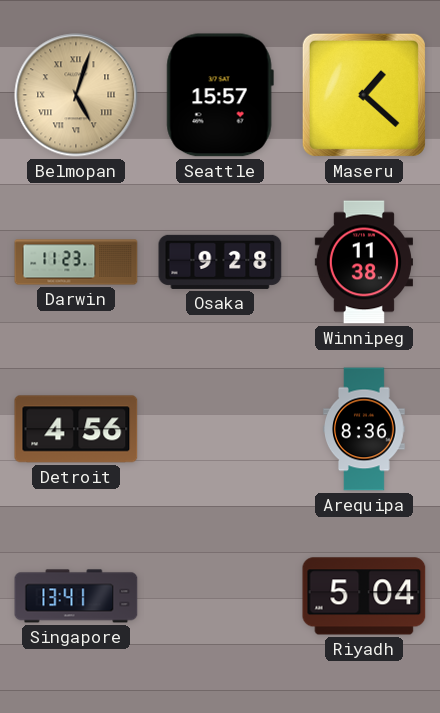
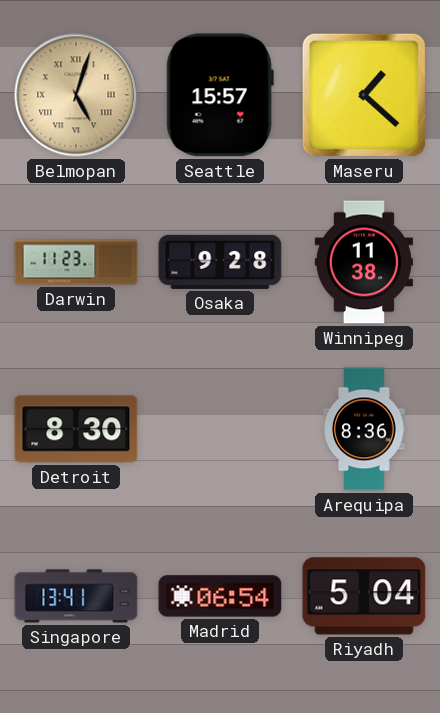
Detroit: 4:56 -> 8:30 (76, 429)
Madrid: none -> 06:54 (220, 596)
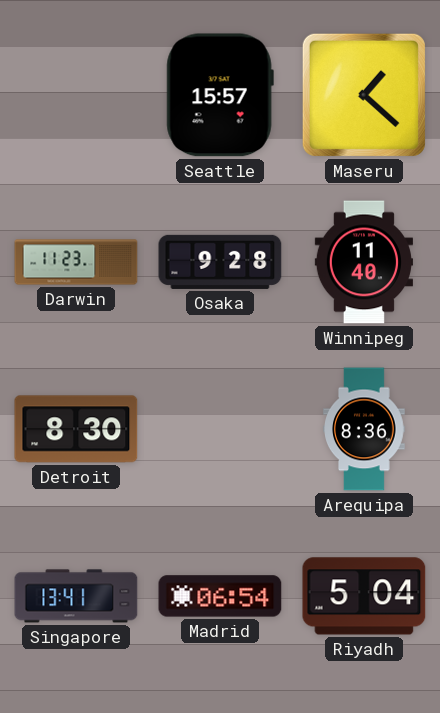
Belmopan: 5:03 -> none (76, 95)
Winnipeg: 11:38 -> 11:40 (364, 262)
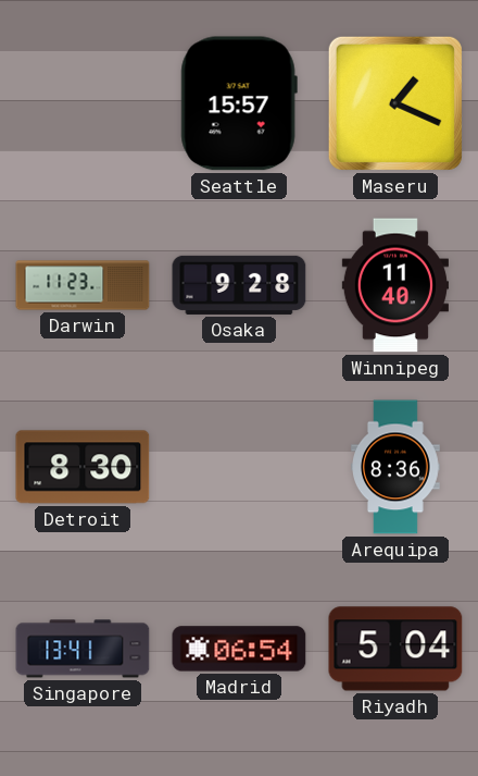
Maseru: 1:22 -> 1:19 (395, 103)
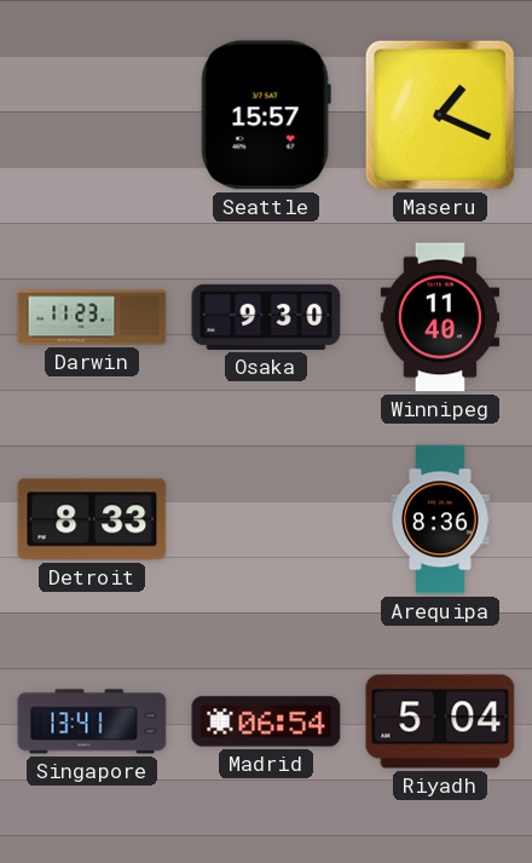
Osaka: 9:28 -> 9:30 (266, 317)
Detroit: 8:30 -> 8:33 (92, 519)
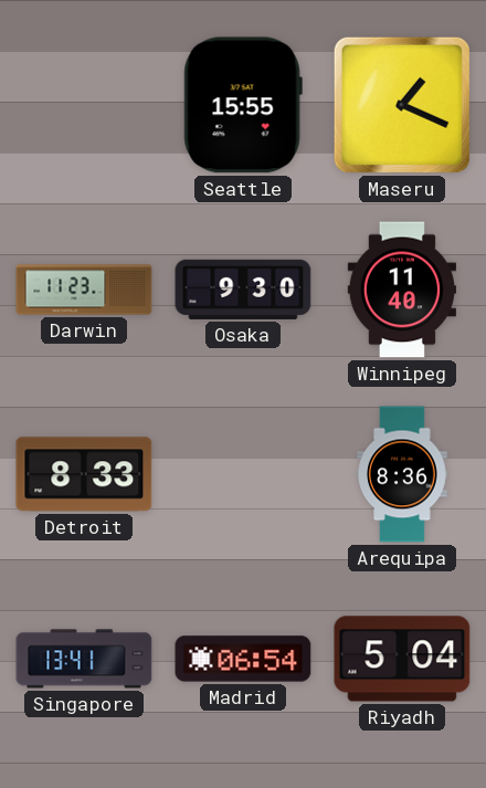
Seattle: 15:57 -> 15:55 (243, 105)
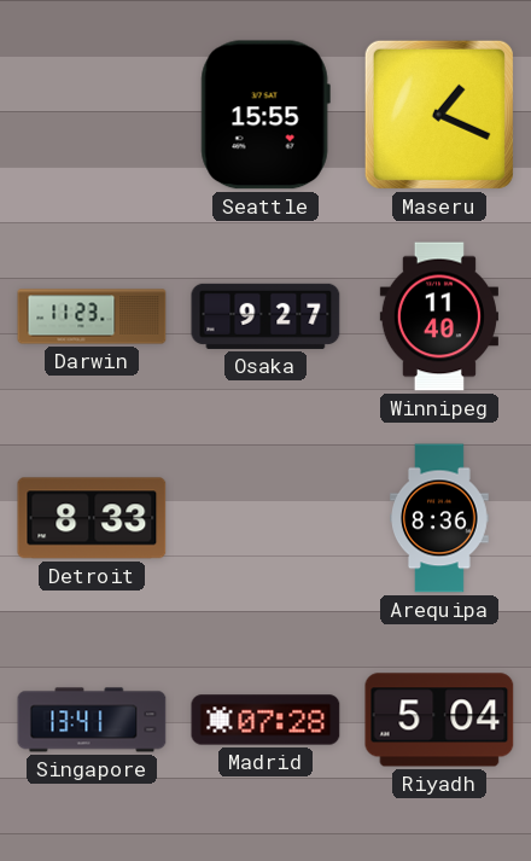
Osaka: 9:30 -> 9:27 (265, 316)
Madrid: 06:54 -> 07:28 (265, 720)
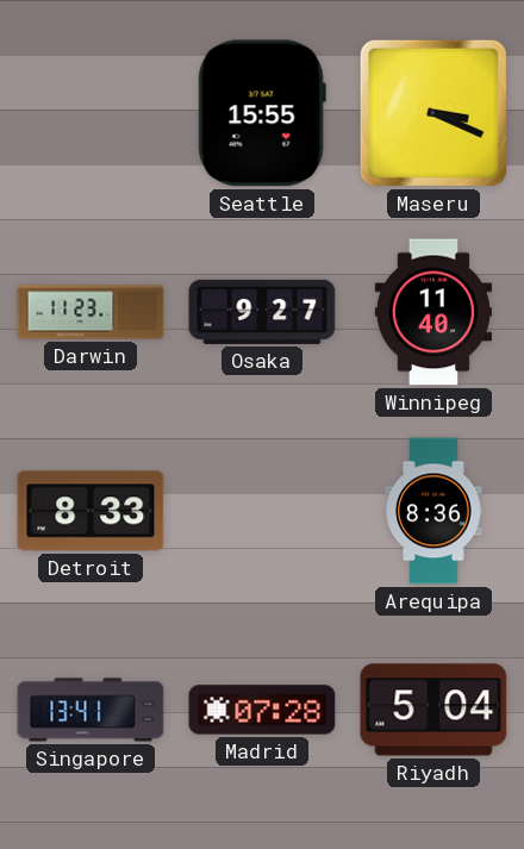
Maseru: 1:19 -> 3:19 (433, 113)
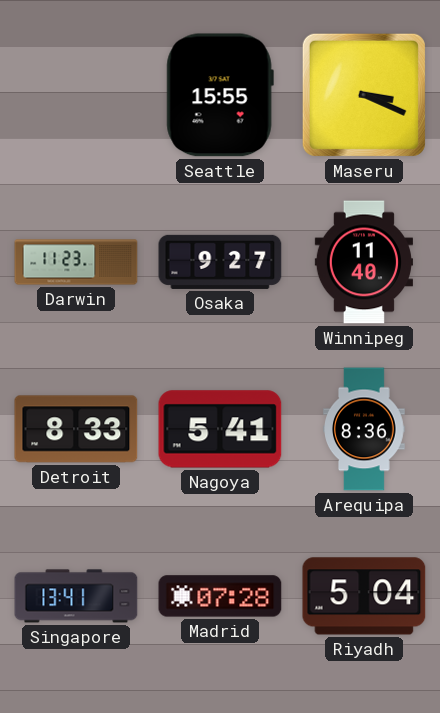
Nagoya: none -> 5:41 (220, 429)
